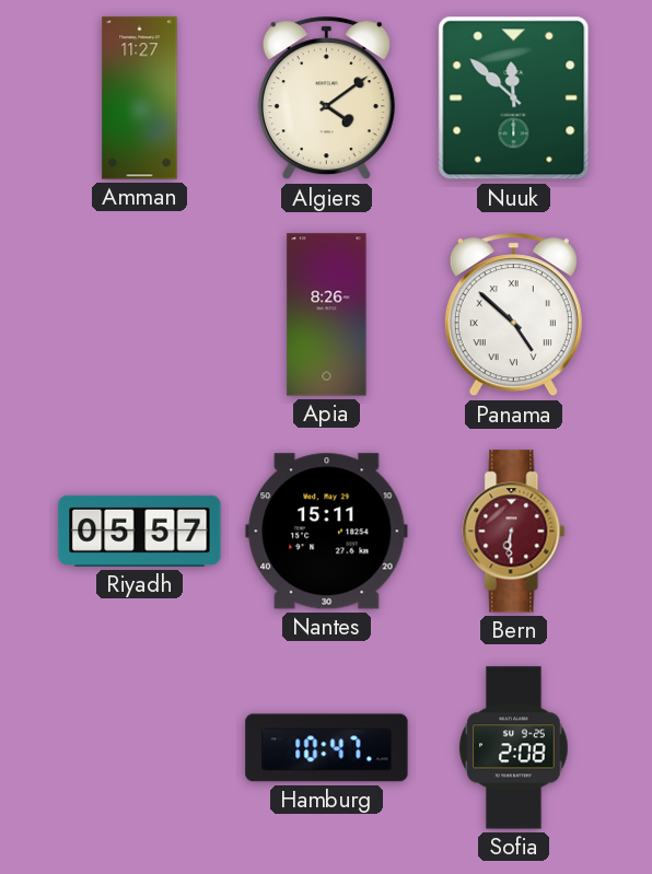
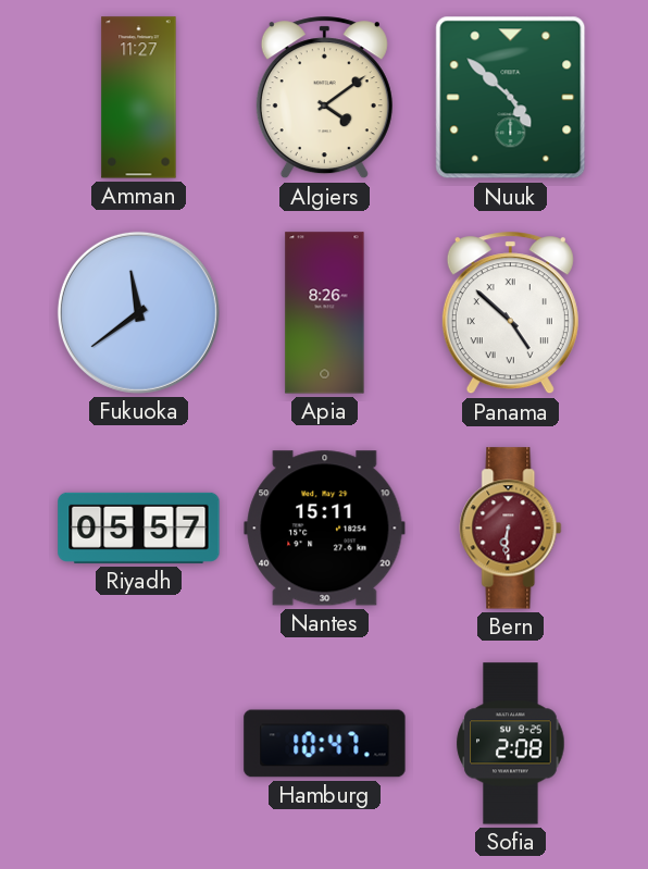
Nuuk: 11:52 -> 4:52 (511, 98)
Fukuoka: none -> 11:39 (138, 312)
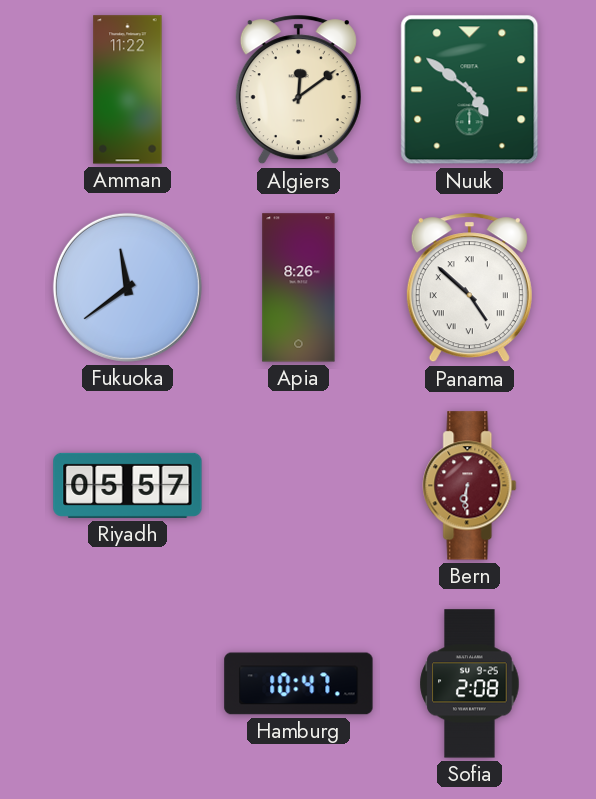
Amman: 11:27 -> 11:22 (128, 90)
Algiers: 4:09 -> 12:09 (298, 90)
Nuuk: 4:52 -> 4:51 (470, 90)
Nantes: 15:11 -> none (325, 529)
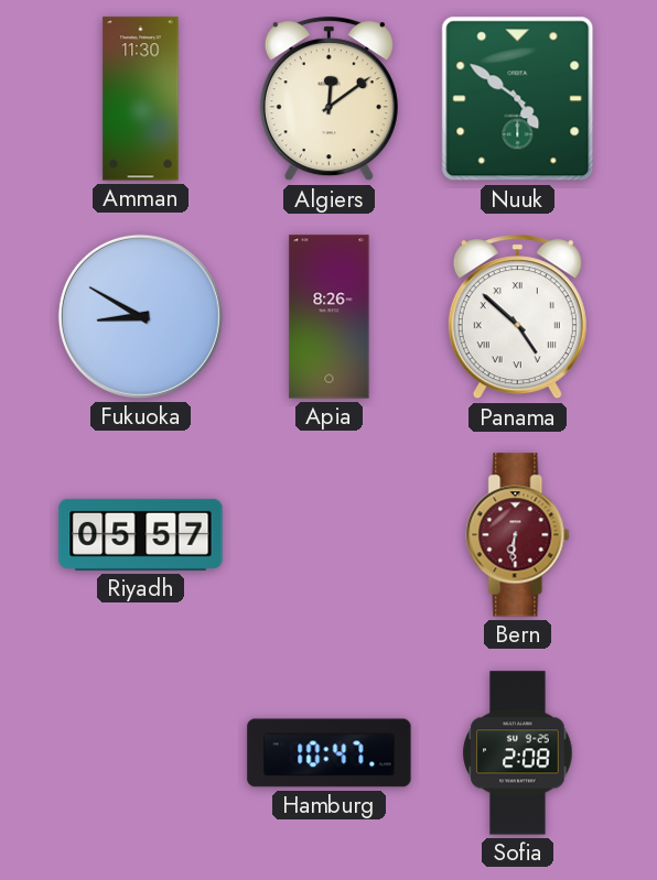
Amman: 11:22 -> 11:30 (141, 99)
Fukuoka: 11:39 -> 8:50 (140, 316)
